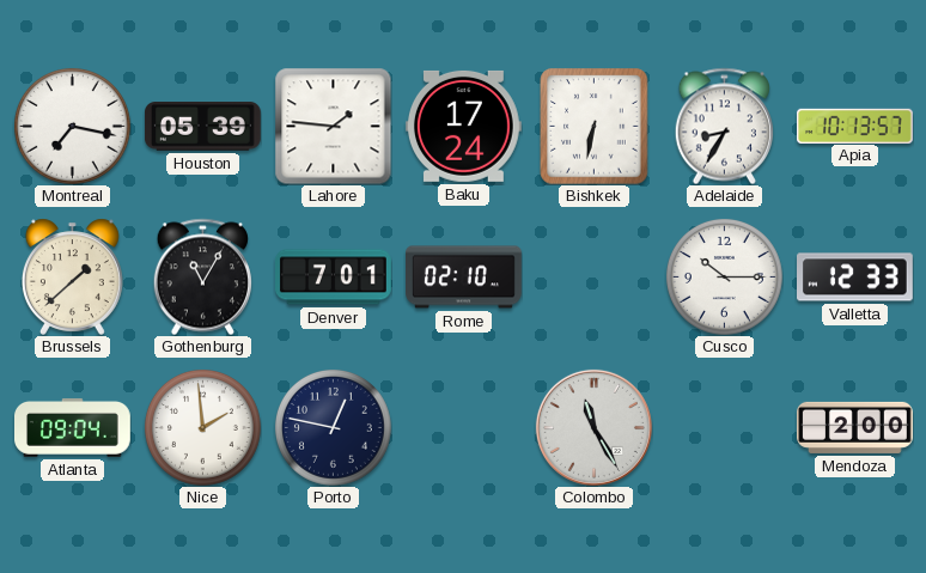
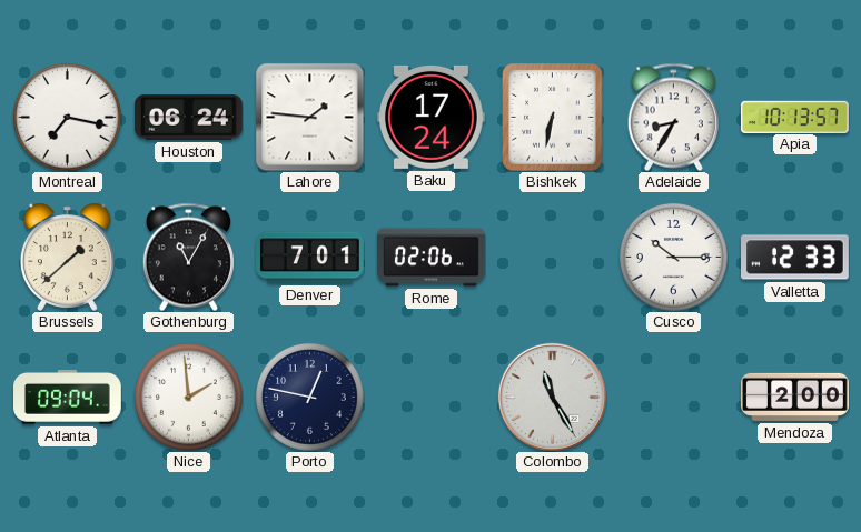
Houston: 05:39 -> 06:24 (188, 118)
Rome: 02:10 -> 02:06 (432, 258)
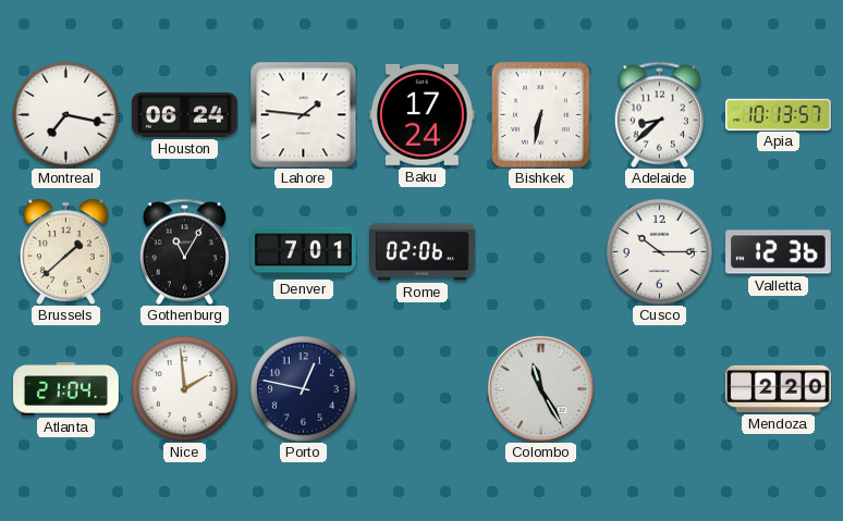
Adelaide: 8:35 -> 8:38 (659, 114)
Valletta: 12:33 -> 12:36 (779, 252)
Atlanta: 09:04 -> 21:04 (66, 388)
Mendoza: 2:00 -> 2:20 (779, 388)
